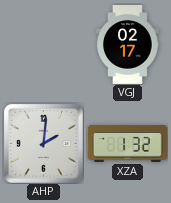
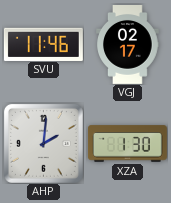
SVU: none -> 11:46 (43, 44)
XZA: 1:32 -> 1:30 (127, 144)
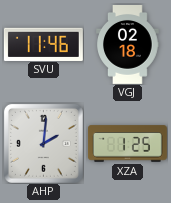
VGJ: 02:17 -> 02:18 (128, 45)
XZA: 1:30 -> 1:25 (127, 144)
